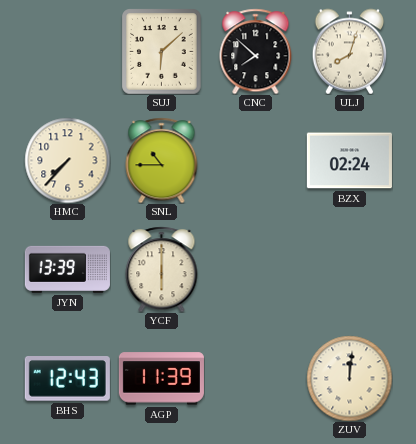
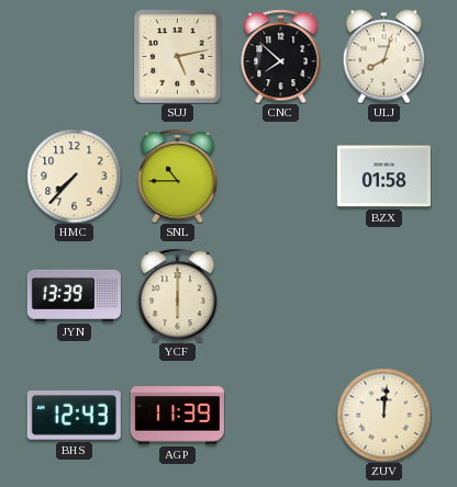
SUJ: 6:08 -> 5:13 (178, 56)
BZX: 02:24 -> 01:58 (383, 177)
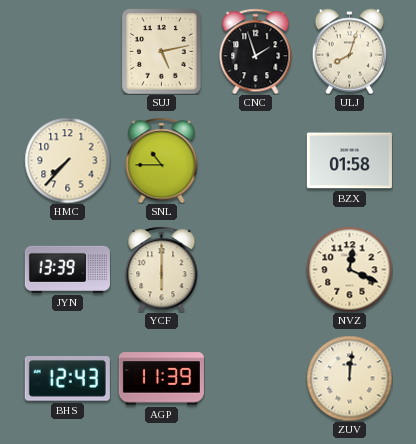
CNC: 7:52 -> 1:57 (256, 51)
NVZ: none -> 12:19 (349, 269)
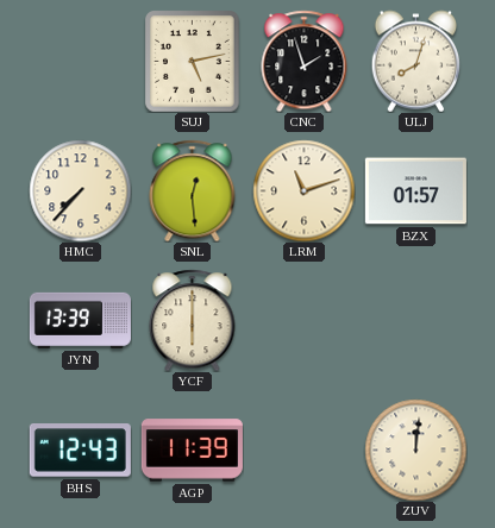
SNL: 10:45 -> 12:29 (193, 190)
LRM: none -> 11:12 (303, 190)
BZX: 01:58 -> 01:57 (415, 191)
NVZ: 12:19 -> none (349, 269)
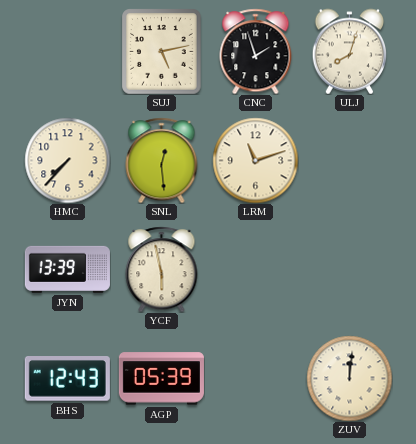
BZX: 01:57 -> none (415, 191)
YCF: 6:00 -> 5:58 (162, 269)
AGP: 11:39 -> 05:39 (161, 379)
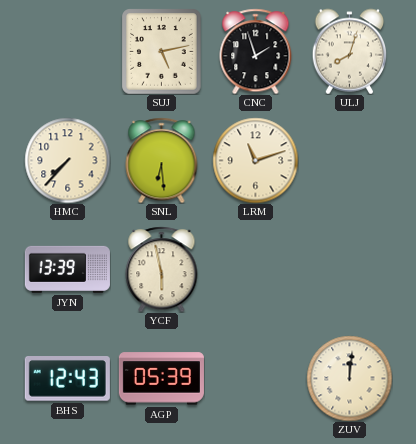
SNL: 12:29 -> 6:29 (162, 160)
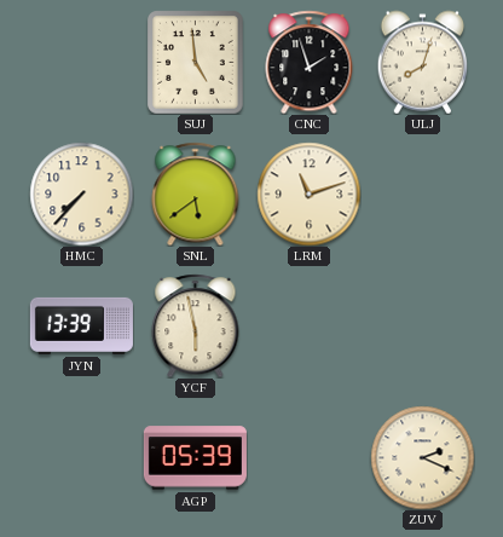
SUJ: 5:13 -> 4:59 (196, 62)
SNL: 6:29 -> 5:39 (196, 194)
BHS: 12:43 -> none (67, 379)
ZUV: 12:01 -> 2:19 (422, 457)
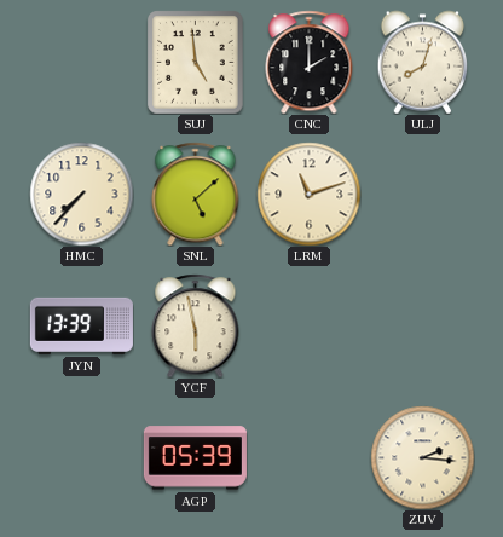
CNC: 1:57 -> 2:00 (310, 62)
SNL: 5:39 -> 5:08 (196, 194)
ZUV: 2:19 -> 2:16 (422, 457)
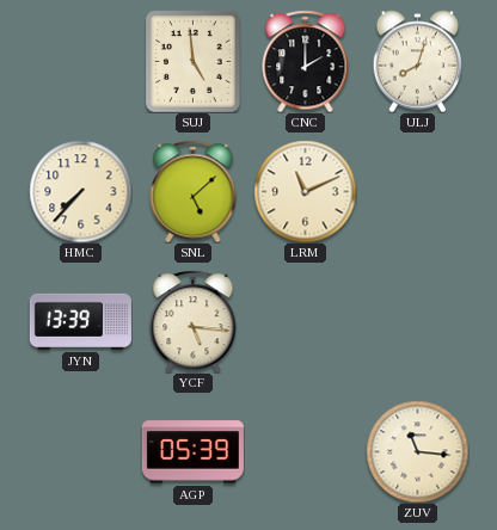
LRM: 11:12 -> 11:11 (305, 191)
YCF: 5:58 -> 5:16 (194, 321)
ZUV: 2:16 -> 11:16 (417, 451)
